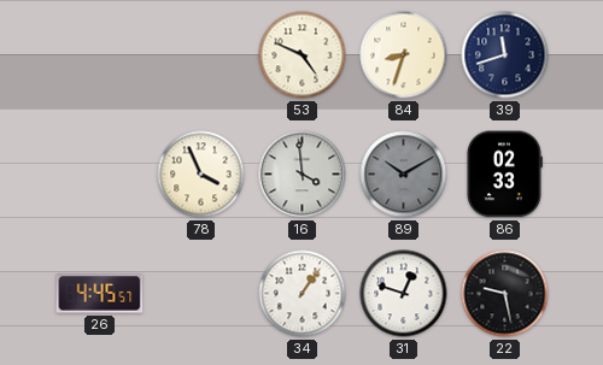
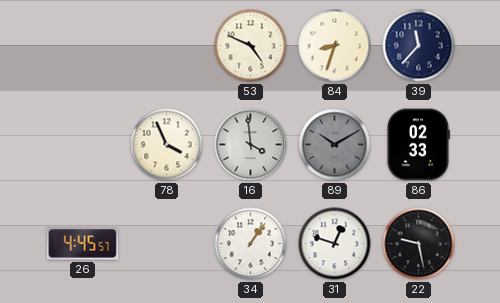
39: 11:42 -> 11:37 (419, 46)
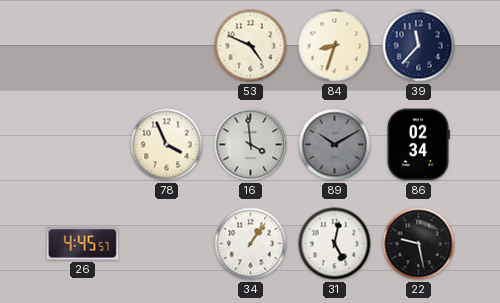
86: 02:33 -> 02:34 (418, 145)
31: 12:48 -> 5:02 (335, 244)
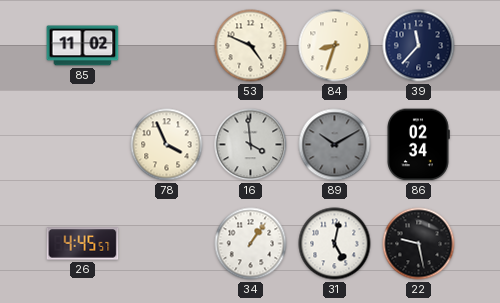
85: none -> 11:02 (83, 46)
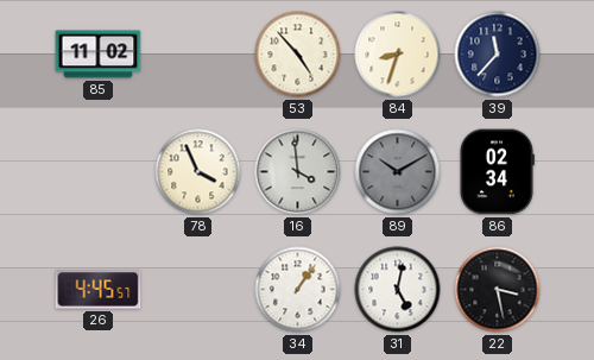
53: 4:49 -> 4:53 (298, 55)
22: 9:28 -> 3:28 (498, 290)
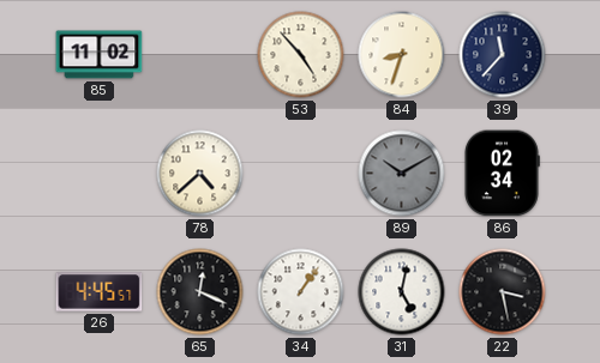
78: 3:56 -> 4:38 (200, 174)
16: 3:59 -> none (298, 172)
65: none -> 12:19 (200, 292)
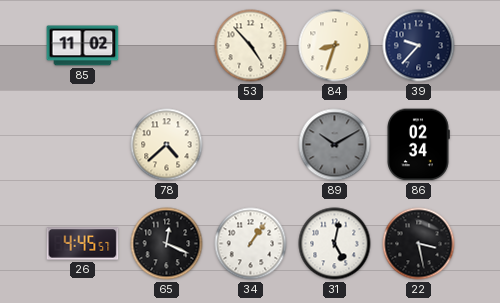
39: 11:37 -> 9:37 (419, 46)
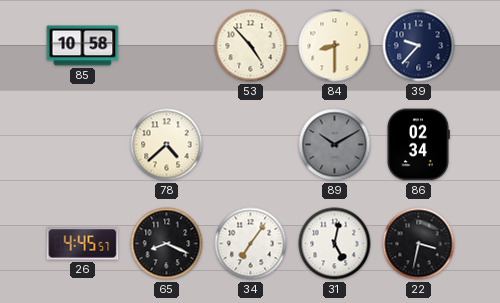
85: 11:02 -> 10:58 (83, 46)
84: 8:33 -> 8:30 (335, 46)
65: 12:19 -> 8:19 (167, 244)
34: 1:06 -> 7:06 (251, 244)
22: 3:28 -> 3:32 (419, 244)
